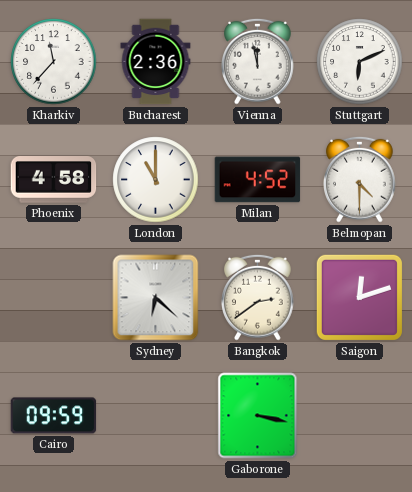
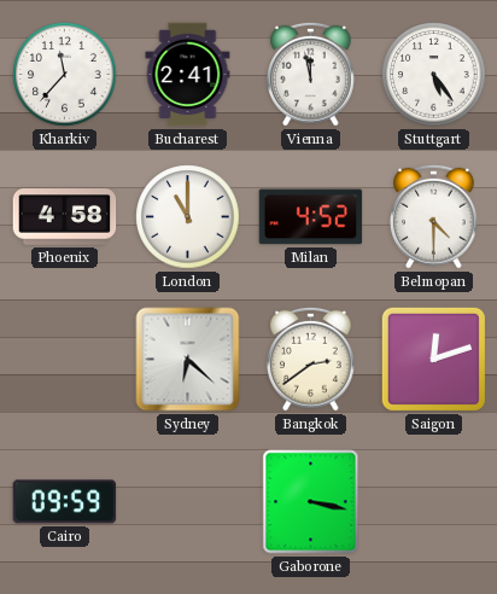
Bucharest: 2:36 -> 2:41 (188, 75)
Stuttgart: 6:11 -> 5:24 (434, 75)
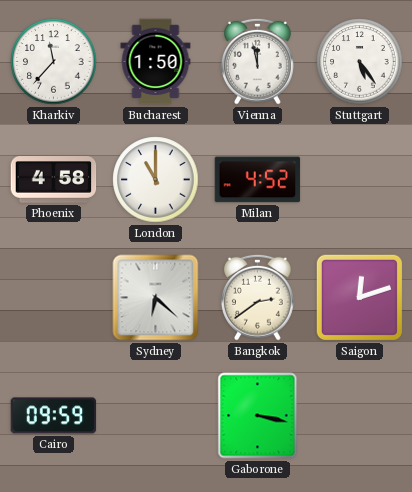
Bucharest: 2:41 -> 1:50 (156, 62)
Belmopan: 4:30 -> none (434, 216)
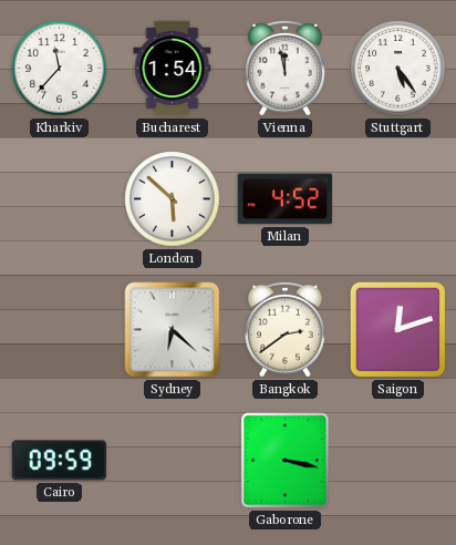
Bucharest: 1:50 -> 1:54 (173, 69)
Phoenix: 4:58 -> none (54, 180)
London: 11:00 -> 5:52 (173, 199)
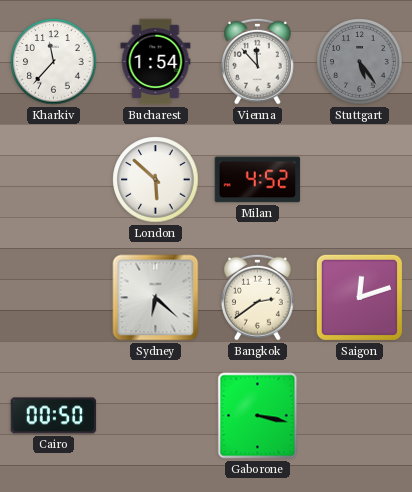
Vienna: 11:58 -> 11:53 (258, 61)
Stuttgart dial: white -> grey (360, 62)
Cairo: 09:59 -> 00:50 (54, 416)
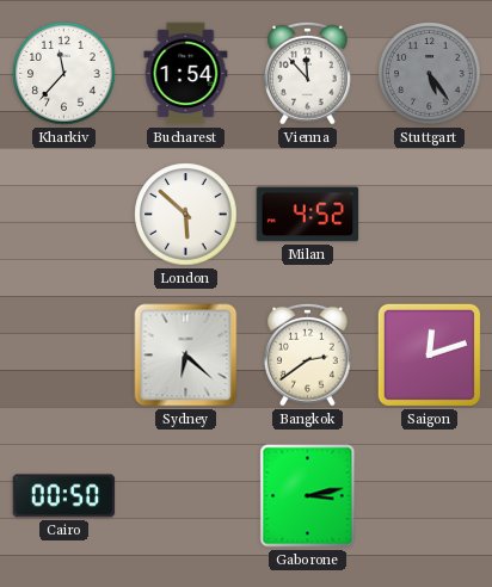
Gaborone: 3:17 -> 3:13 (308, 496)
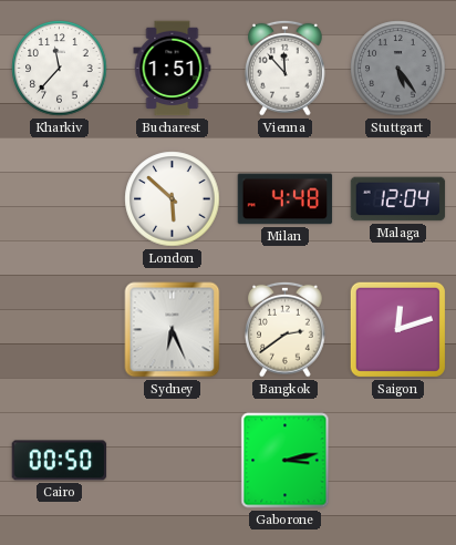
Bucharest: 1:54 -> 1:51 (173, 69)
Milan: 4:52 -> 4:48 (286, 199)
Malaga: none -> 12:04 (398, 199)
Sydney: 6:22 -> 6:26 (173, 330)
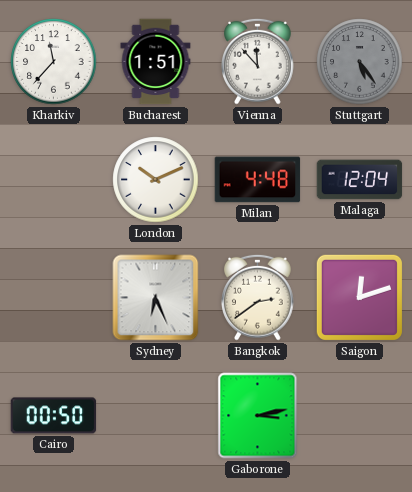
London: 5:52 -> 10:11 (156, 180)
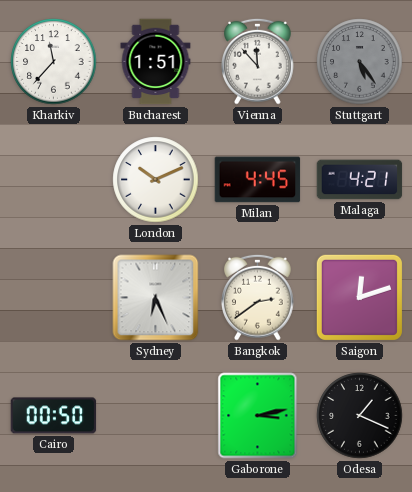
Milan: 4:48 -> 4:45 (258, 180)
Malaga: 12:04 -> 4:21 (360, 180)
Odesa: none -> 1:19 (360, 416)
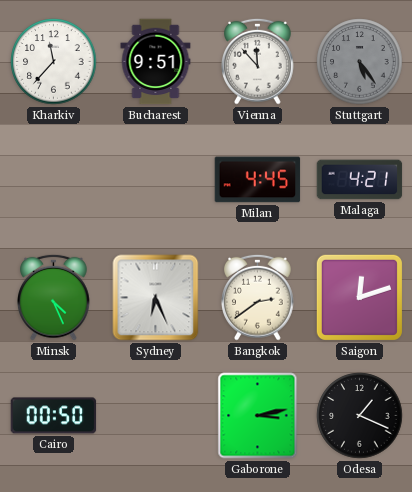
Bucharest: 1:51 -> 9:51 (156, 62)
London: 10:11 -> none (156, 180)
Minsk: none -> 4:26 (54, 297)
